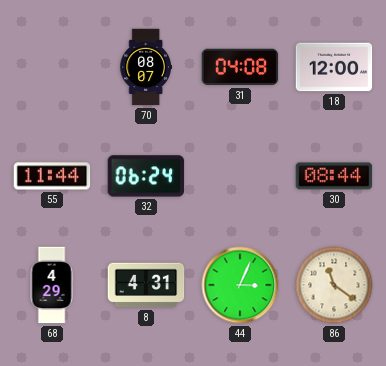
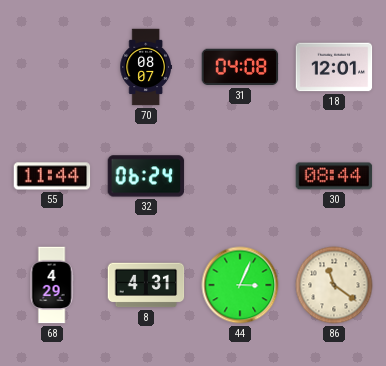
18: 12:00 -> 12:01 (334, 67)
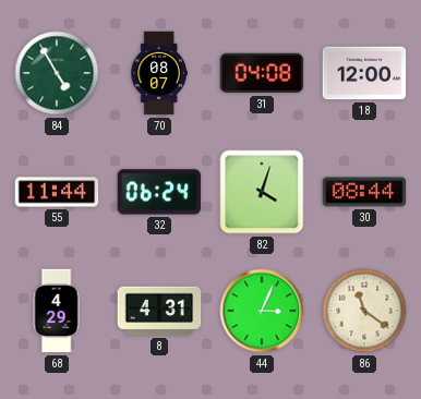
84: none -> 4:55 (57, 73)
18: 12:01 -> 12:00 (364, 73)
82: none -> 4:03 (262, 192)
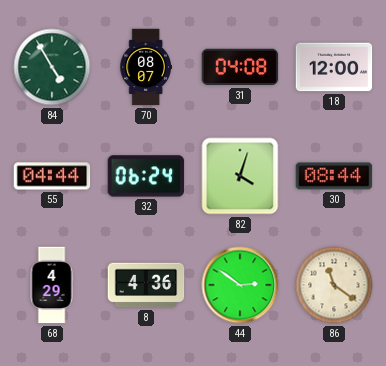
55: 11:44 -> 04:44 (52, 176)
8: 4:31 -> 4:36 (146, 285)
44: 3:04 -> 2:51 (240, 285)
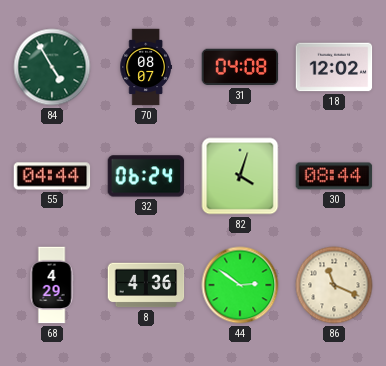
18: 12:00 -> 12:02 (334, 67)
86: 11:21 -> 11:19 (334, 285)
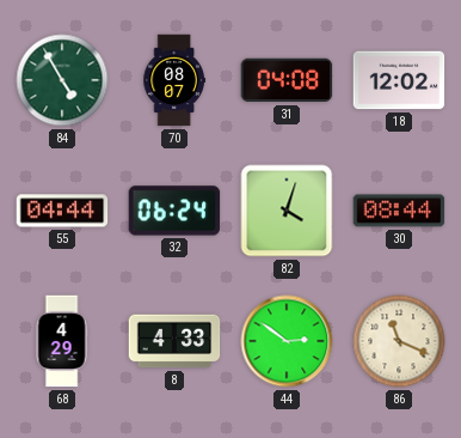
8: 4:36 -> 4:33 (174, 341)
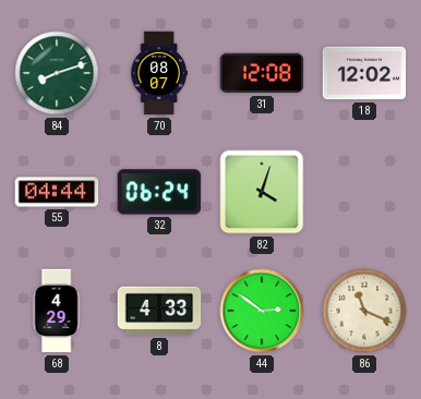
84: 4:55 -> 8:12 (57, 73)
31: 04:08 -> 12:08 (262, 73)
30: 08:44 -> none (399, 211)
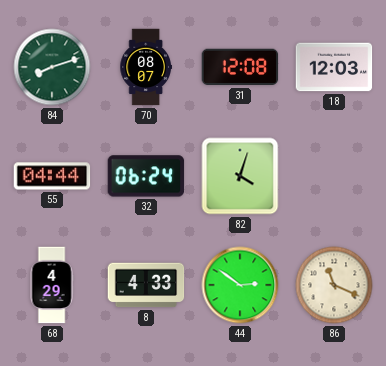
18: 12:02 -> 12:03 (334, 67)
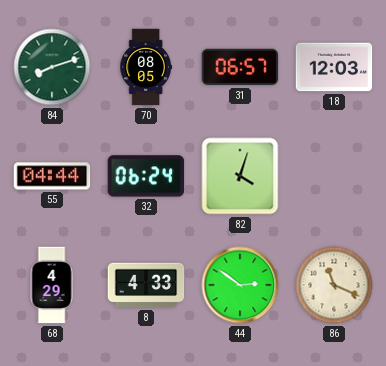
70: 08:07 -> 08:05 (146, 67)
31: 12:08 -> 06:57 (240, 67)
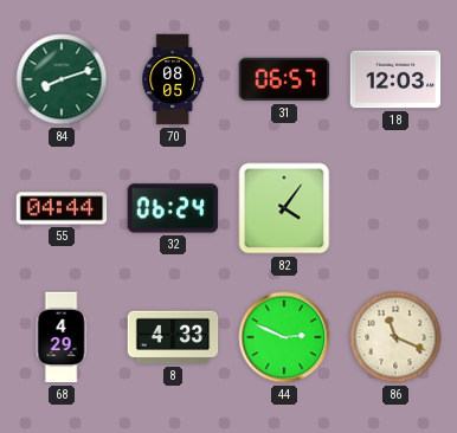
82: 4:03 -> 4:06 (284, 208)
44: 2:51 -> 2:49 (284, 337)
